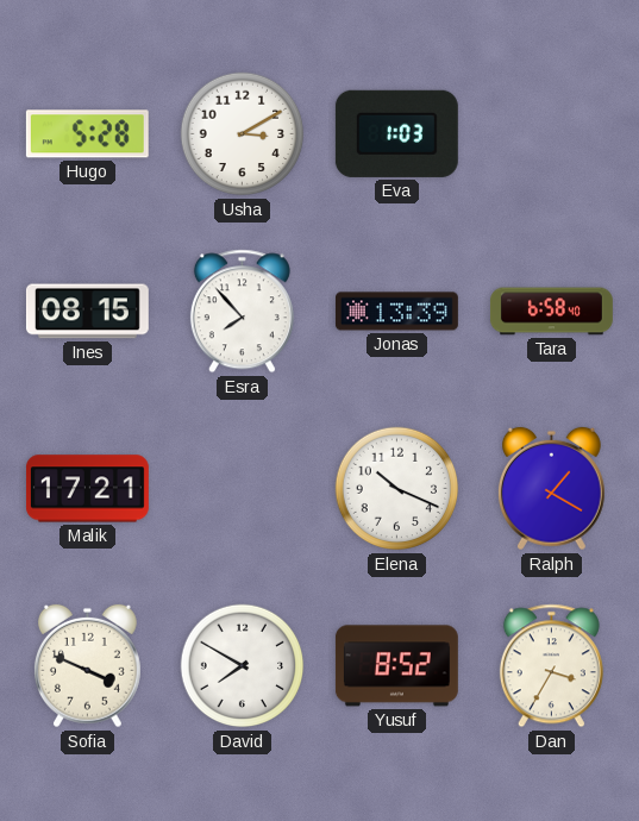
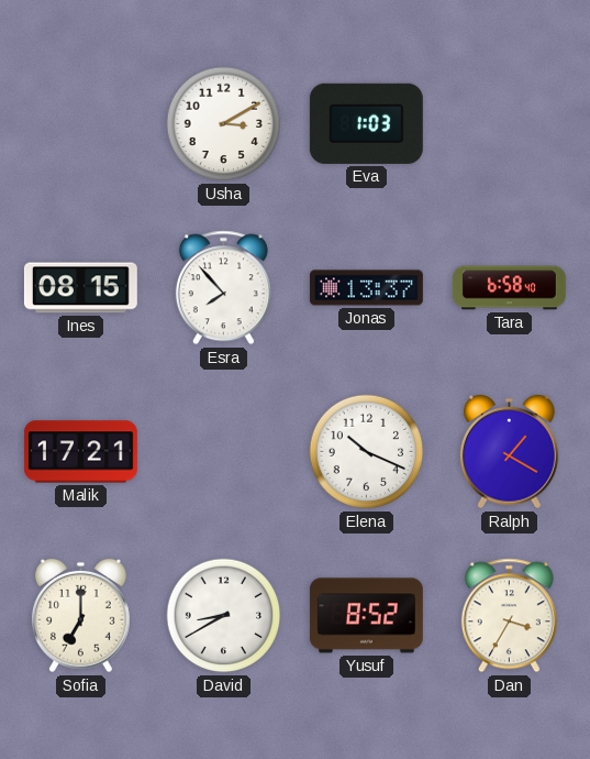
Hugo: 5:28 -> none (87, 134)
Jonas: 13:39 -> 13:37 (366, 288)
Sofia: 3:49 -> 7:00 (80, 616)
David: 7:50 -> 8:40 (224, 616)
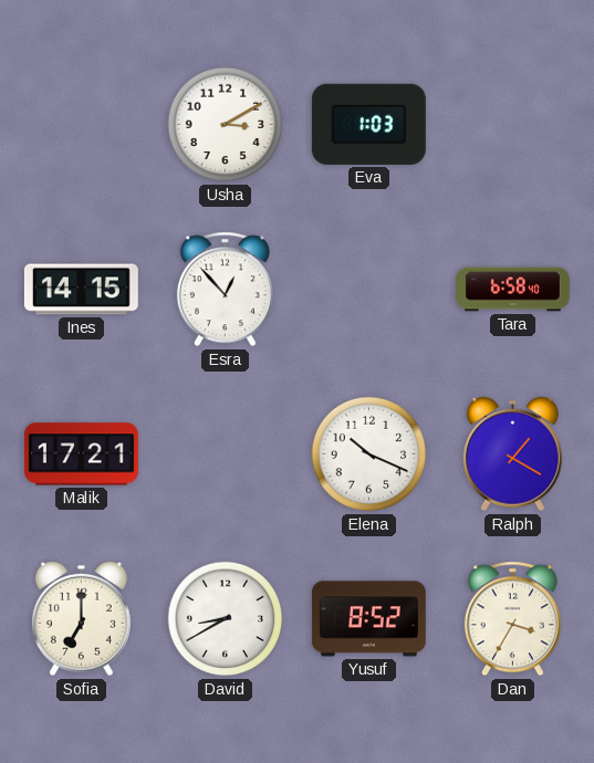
Ines: 08:15 -> 14:15 (81, 290)
Esra: 7:53 -> 12:53 (225, 290)
Jonas: 13:37 -> none (366, 288)
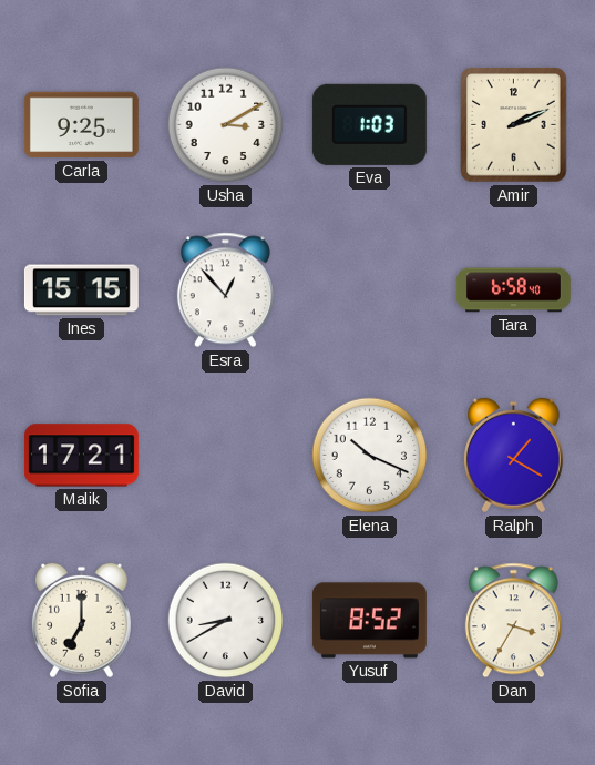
Carla: none -> 9:25 (81, 125)
Amir: none -> 2:11 (514, 125)
Ines: 14:15 -> 15:15 (81, 290)
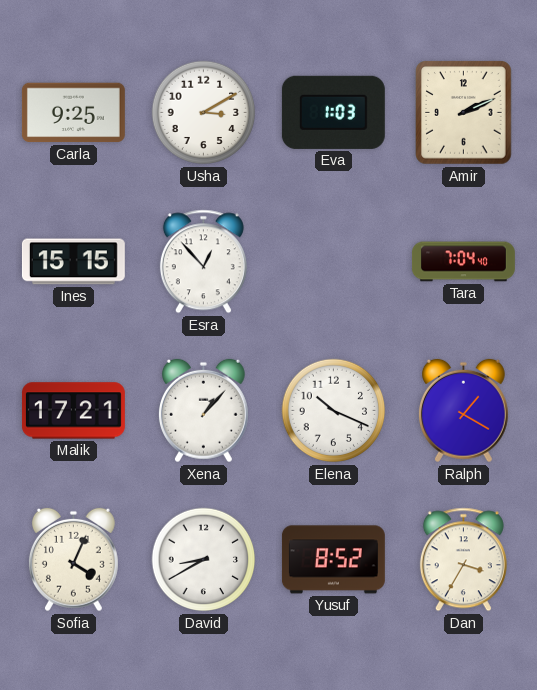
Tara: 6:58 -> 7:04 (463, 262)
Xena: none -> 1:07 (203, 411)
Sofia: 7:00 -> 4:04 (73, 560)
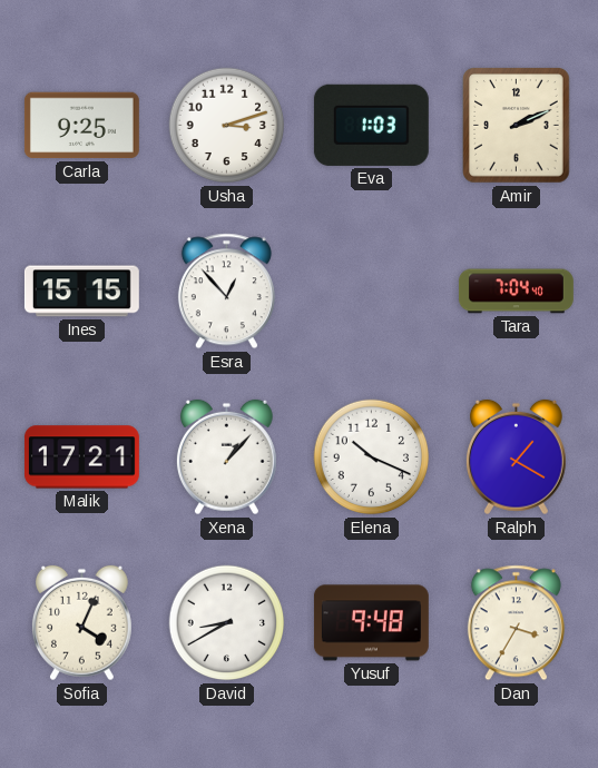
Usha: 3:10 -> 3:12 (227, 126)
Yusuf: 8:52 -> 9:48 (371, 623)
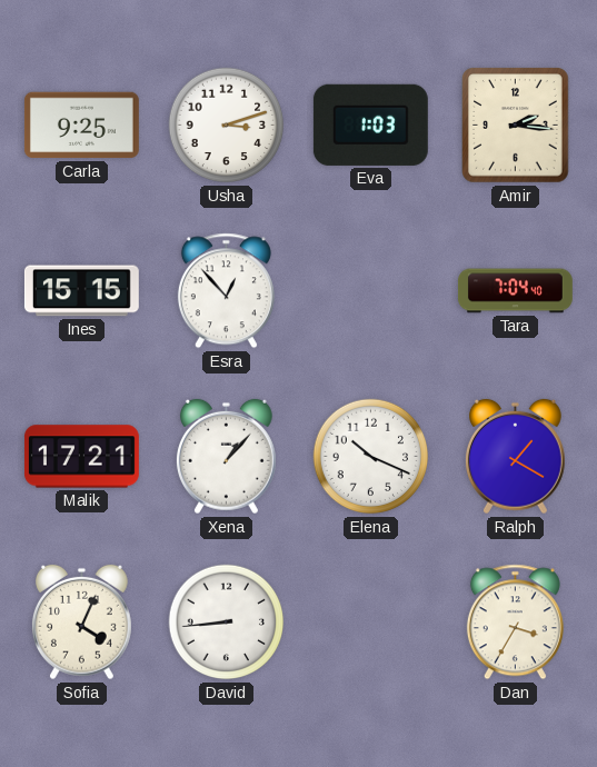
Amir: 2:11 -> 2:16 (516, 126)
David: 8:40 -> 8:44 (227, 622)
Yusuf: 9:48 -> none (371, 623)
